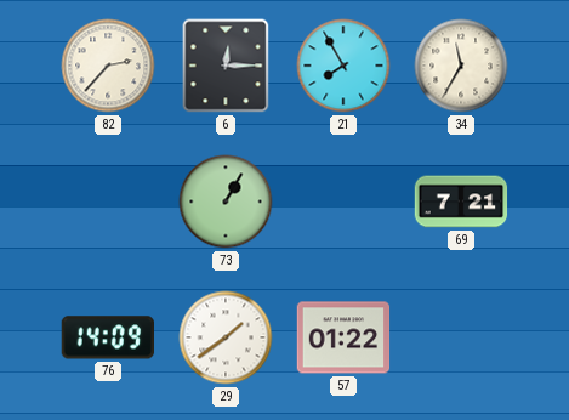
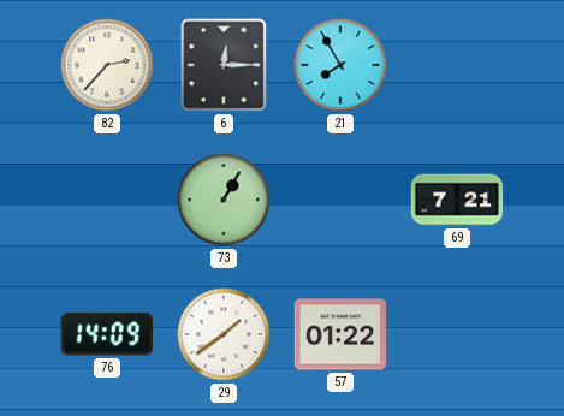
34: 11:35 -> none (461, 66)
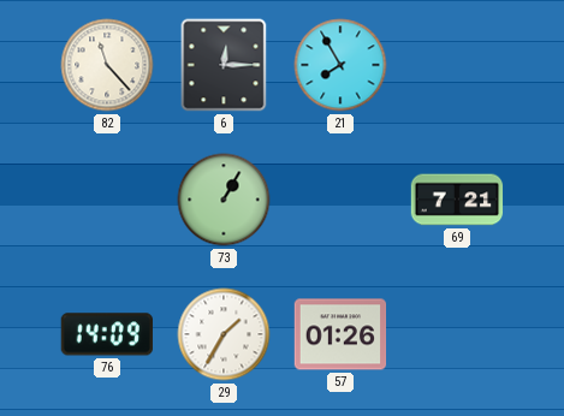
82: 2:37 -> 11:23 (107, 65)
29: 1:39 -> 1:35 (224, 334)
57: 01:22 -> 01:26 (340, 334)
